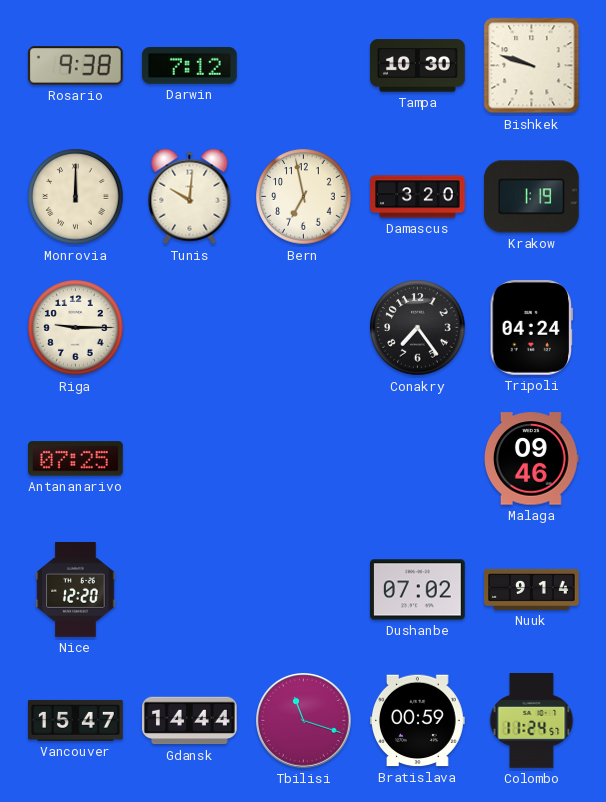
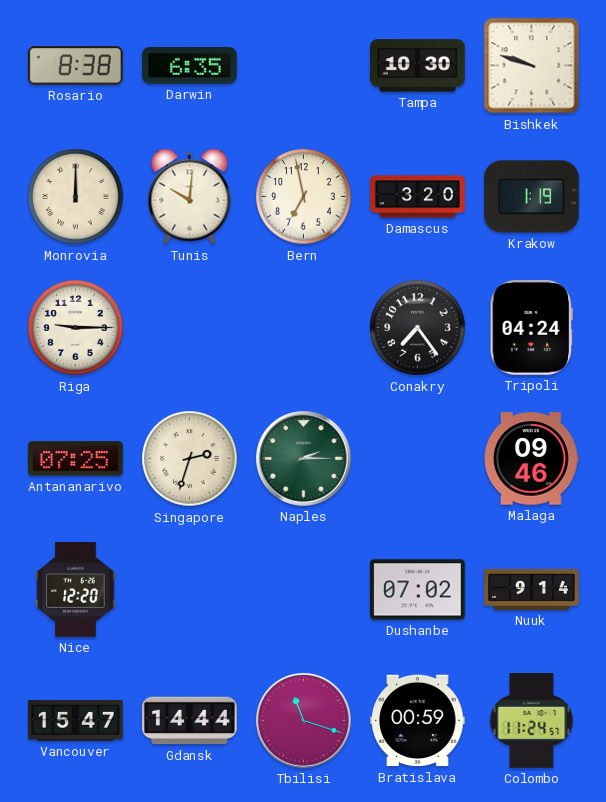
Rosario: 9:38 -> 8:38 (75, 66)
Darwin: 7:12 -> 6:35 (189, 66)
Singapore: none -> 2:33 (190, 459)
Naples: none -> 2:15 (304, 459)
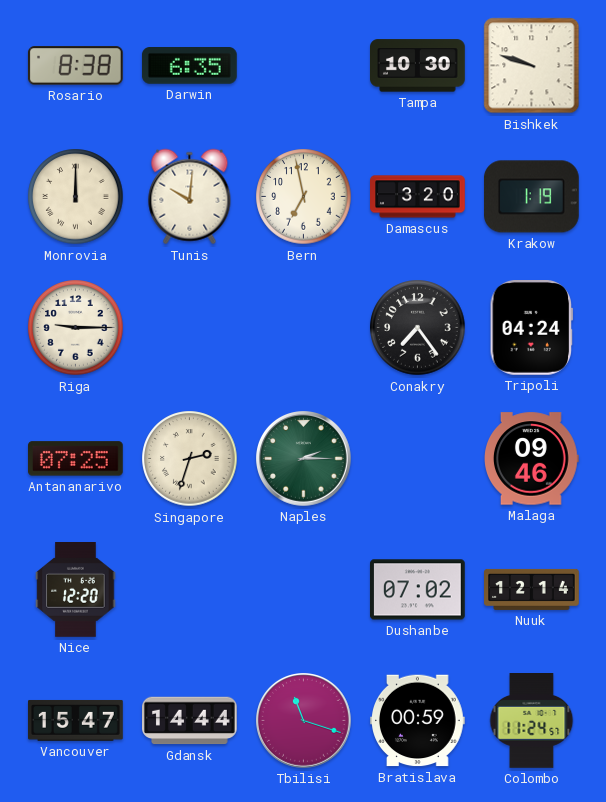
Nuuk: 9:14 -> 12:14 (532, 589)
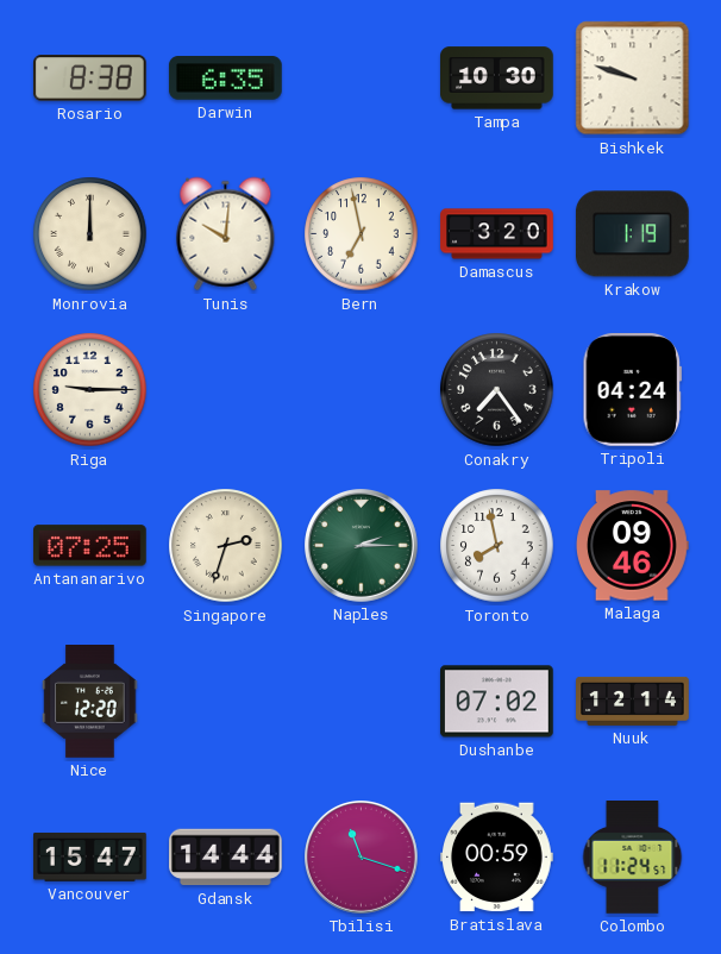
Toronto: none -> 7:58 (497, 546)
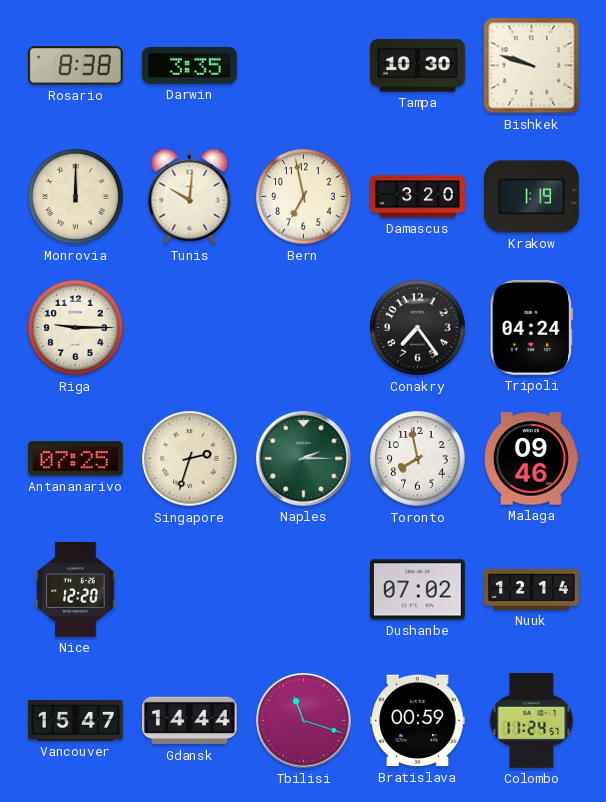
Darwin: 6:35 -> 3:35 (189, 66)
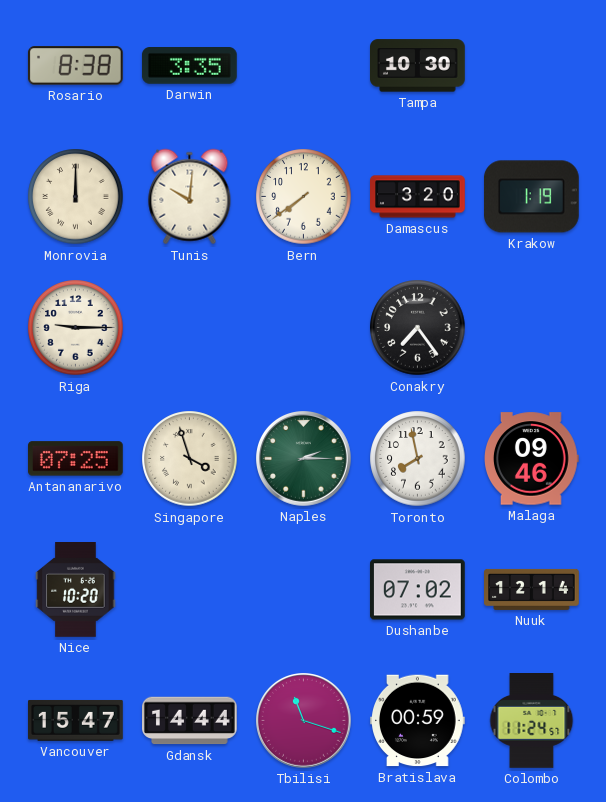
Bishkek: 9:48 -> none (532, 66)
Bern: 6:58 -> 7:39 (304, 197)
Tripoli: 04:24 -> none (532, 328)
Singapore: 2:33 -> 3:57 (190, 459)
Nice: 12:20 -> 10:20 (76, 590)
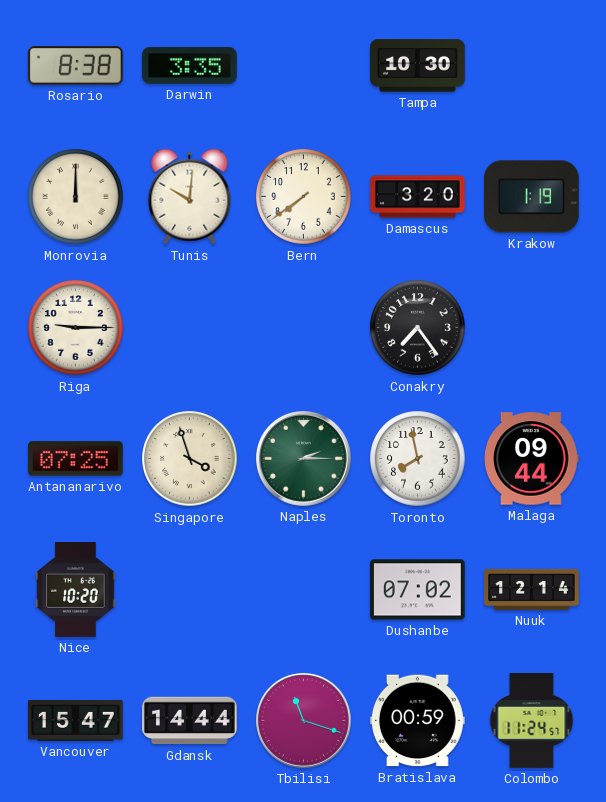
Malaga: 09:46 -> 09:44 (532, 459)
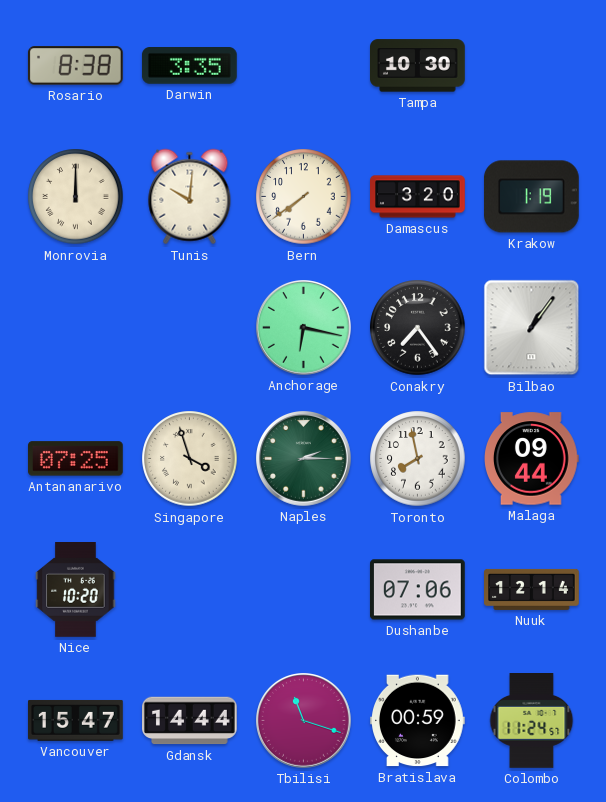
Riga: 9:15 -> none (76, 328)
Anchorage: none -> 6:17 (304, 328)
Bilbao: none -> 1:06 (532, 328)
Dushanbe: 07:02 -> 07:06 (418, 590)
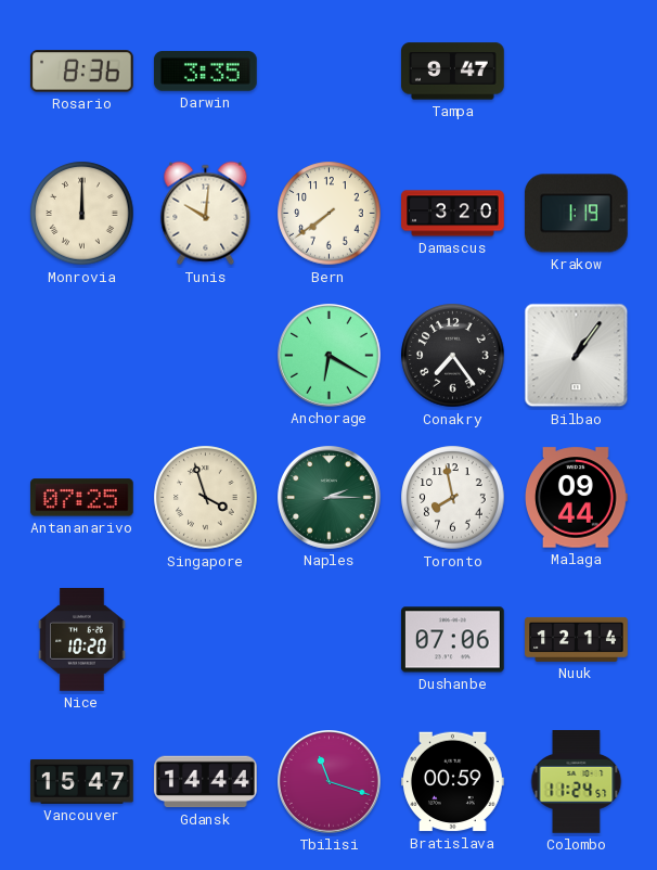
Rosario: 8:38 -> 8:36 (81, 72)
Tampa: 10:30 -> 9:47 (453, 72)
Anchorage: 6:17 -> 6:20 (330, 356)
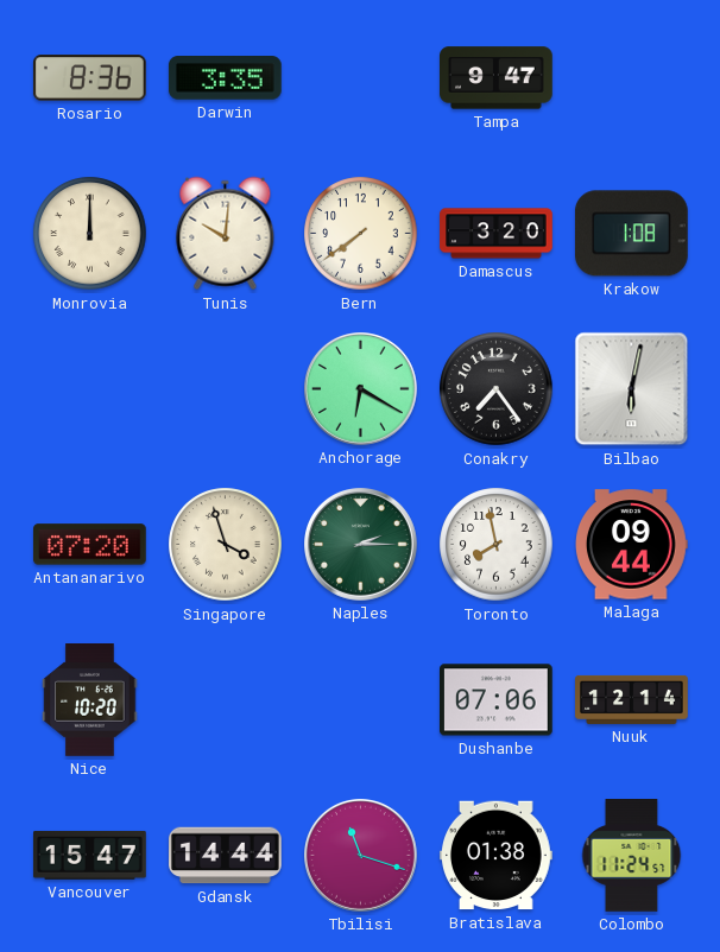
Krakow: 1:19 -> 1:08 (632, 234)
Bilbao: 1:06 -> 6:02 (632, 389)
Antananarivo: 07:25 -> 07:20 (90, 545)
Bratislava: 00:59 -> 01:38 (497, 856)
